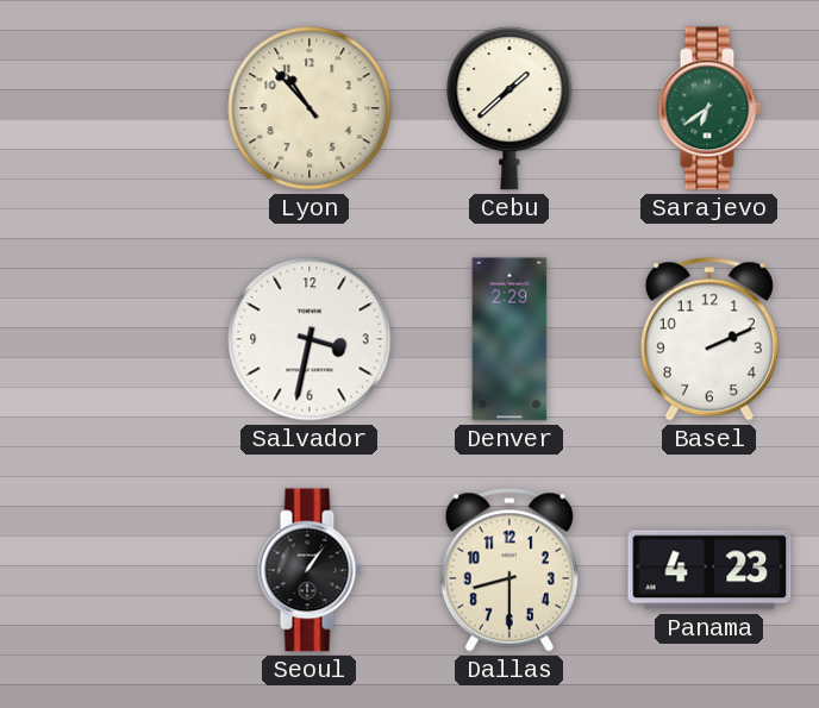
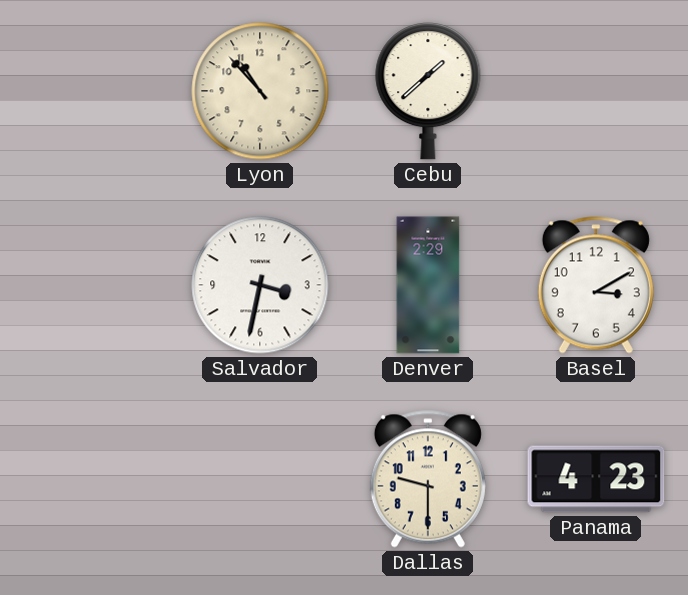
Sarajevo: 6:39 -> none (709, 108)
Basel: 2:11 -> 3:10 (596, 285)
Seoul: 1:06 -> none (310, 570)
Dallas: 8:30 -> 9:30 (428, 479)
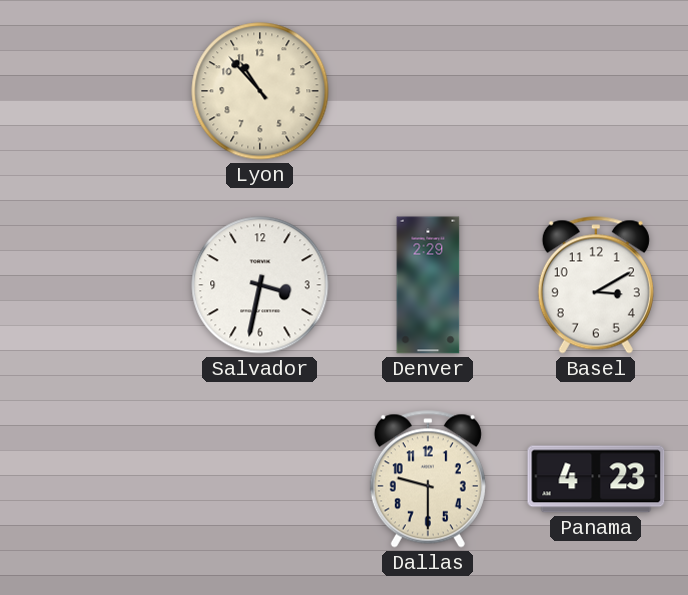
Cebu: 1:38 -> none (428, 92)
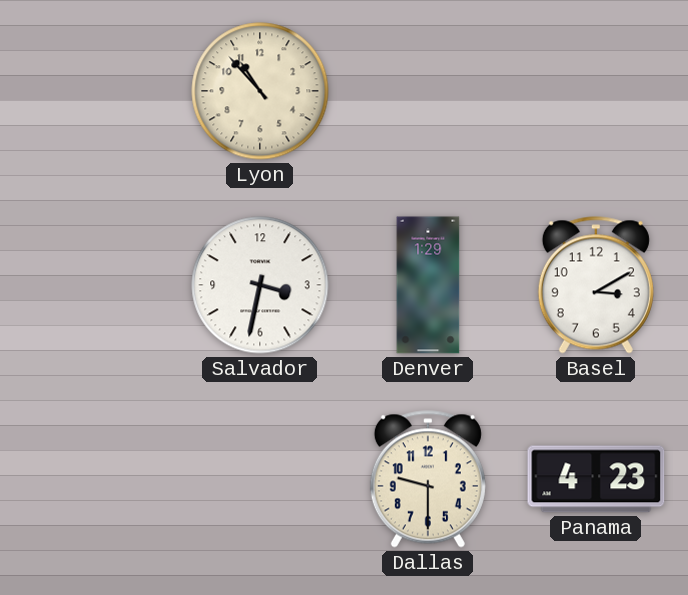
Denver: 2:29 -> 1:29 (428, 285)
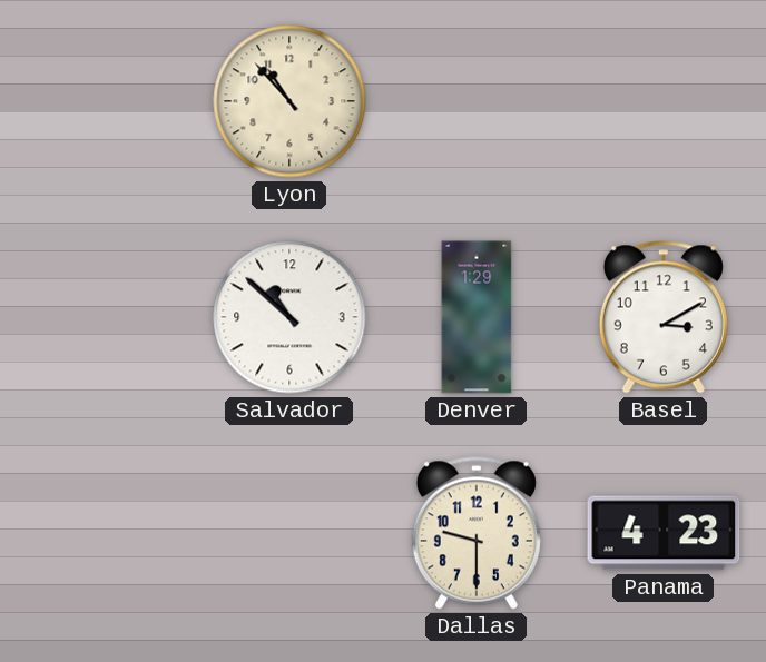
Salvador: 3:32 -> 10:52 (289, 317)
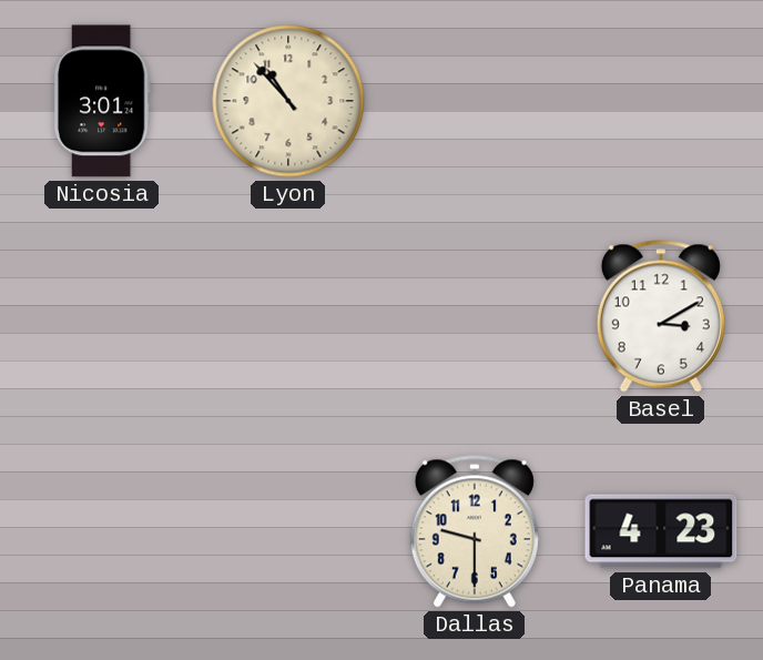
Nicosia: none -> 3:01 (102, 101)
Salvador: 10:52 -> none (289, 317)
Denver: 1:29 -> none (477, 317)
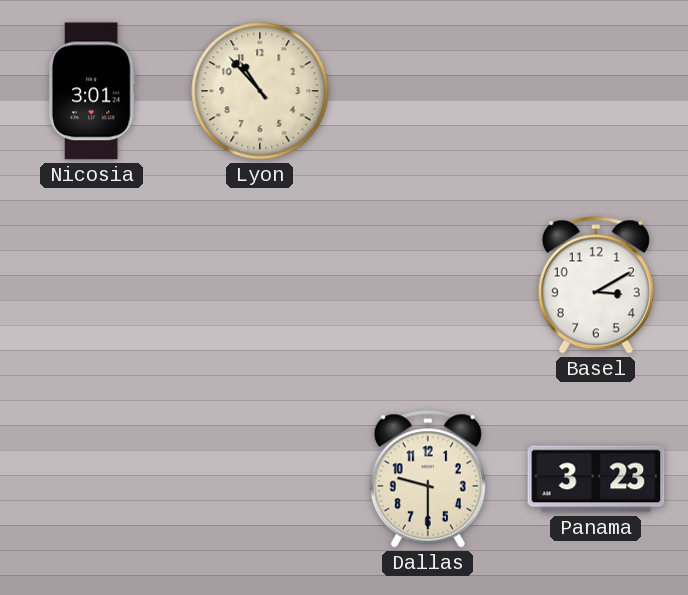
Panama: 4:23 -> 3:23 (596, 479)
